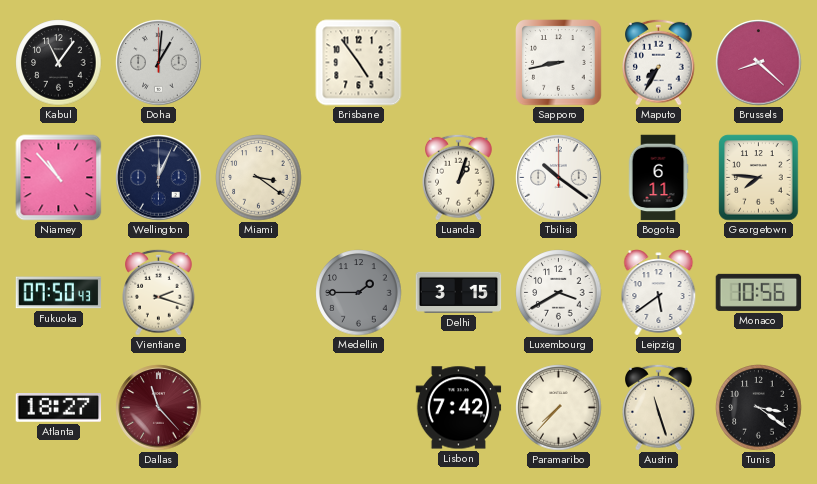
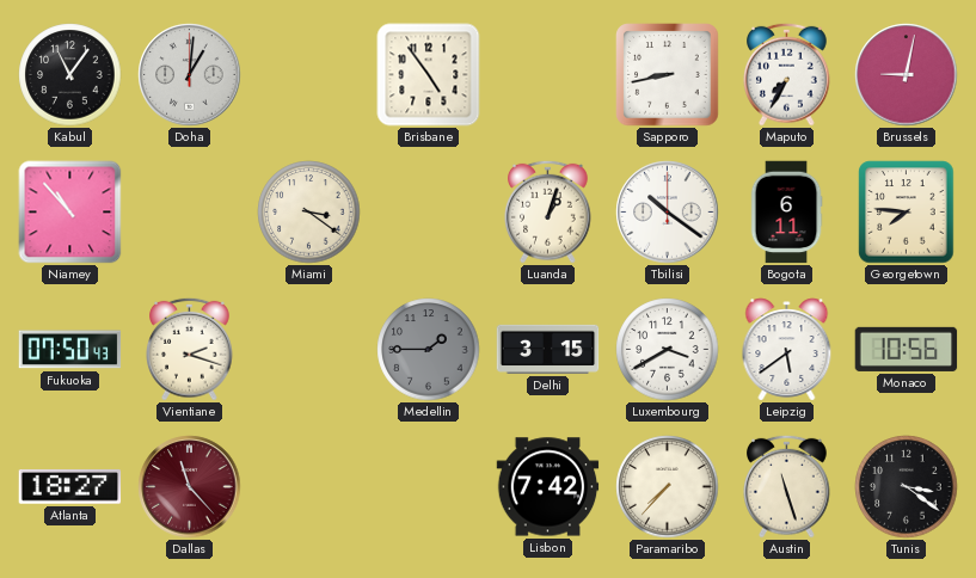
Brussels: 8:22 -> 9:02 (907, 75)
Wellington: 12:04 -> none (159, 178)
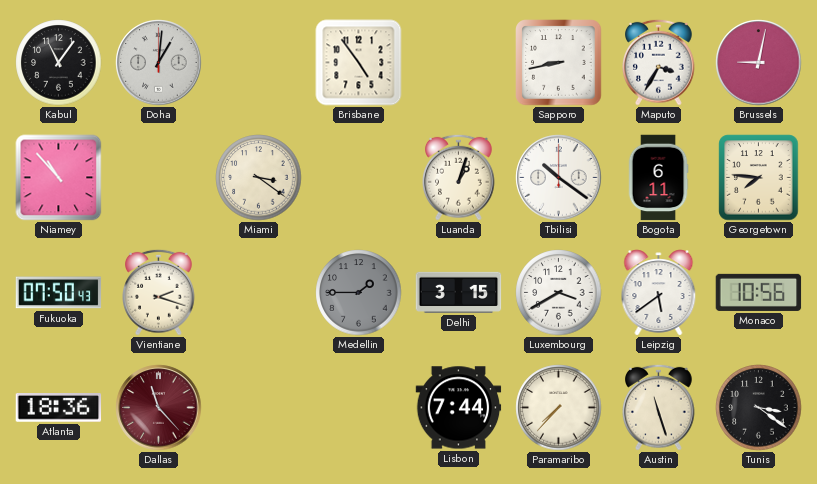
Maputo: 7:35 -> 3:35 (659, 62)
Atlanta: 18:27 -> 18:36 (59, 408)
Lisbon: 7:42 -> 7:44 (459, 408)
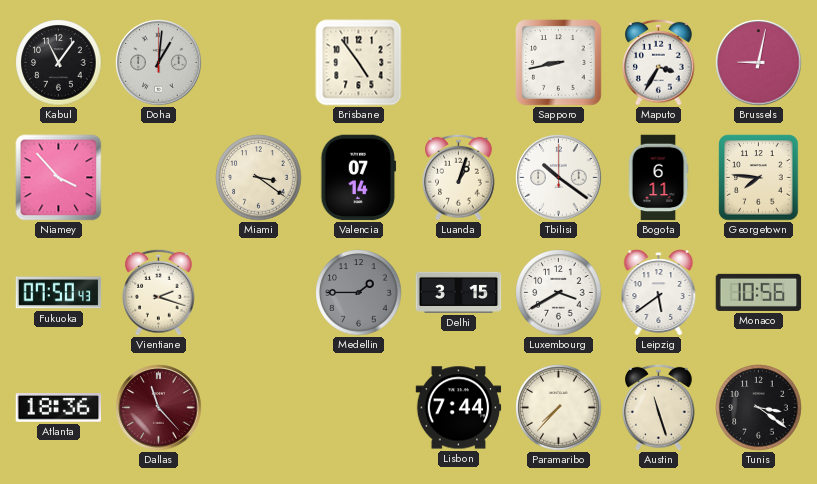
Niamey: 10:53 -> 3:53 (59, 178)
Valencia: none -> 07:14 (359, 178)
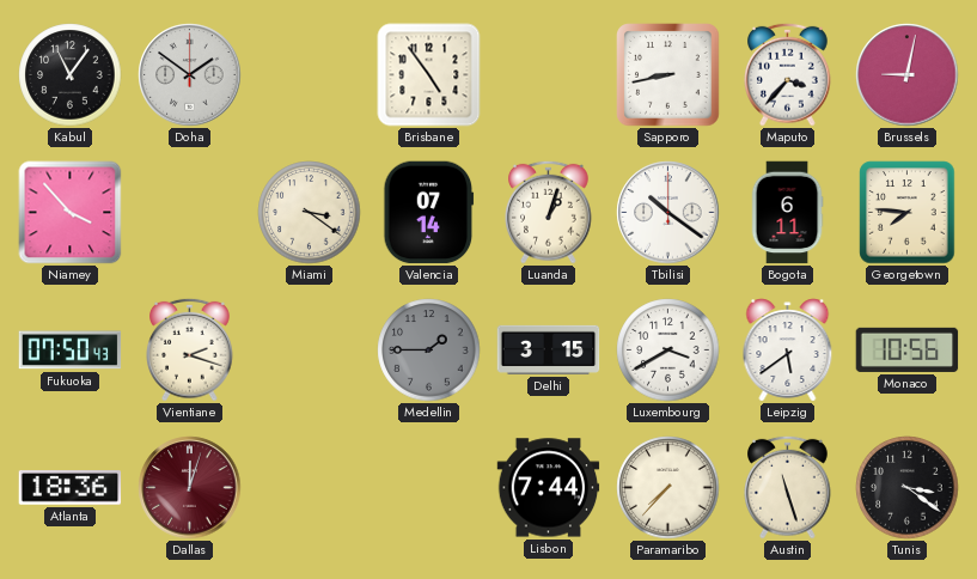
Doha: 1:01 -> 1:51 (190, 75)
Maputo: 3:35 -> 3:37 (788, 74)
Dallas: 11:23 -> 12:03 (190, 488)
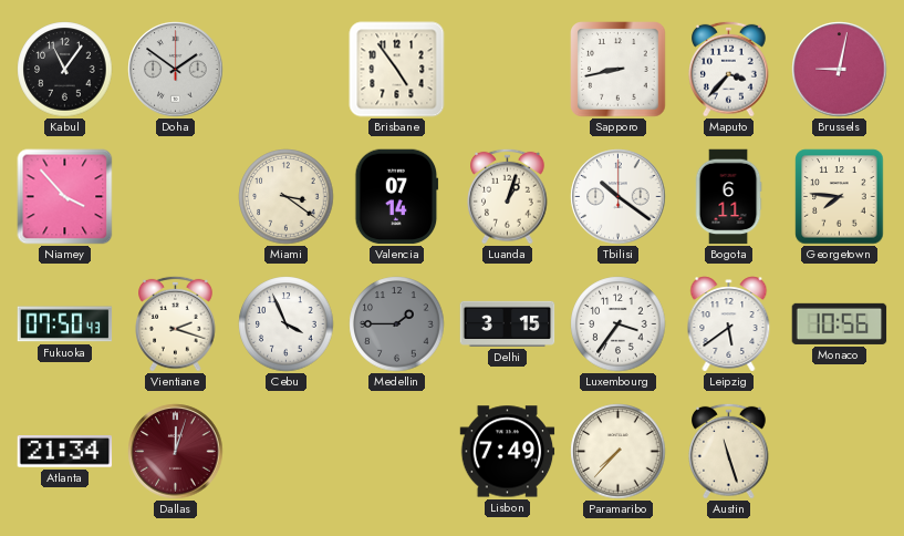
Cebu: none -> 3:56 (287, 324)
Luxembourg: 3:40 -> 3:36 (619, 324)
Atlanta: 18:36 -> 21:34 (65, 452)
Lisbon: 7:44 -> 7:49 (508, 452)
Tunis: 3:21 -> none (908, 488)
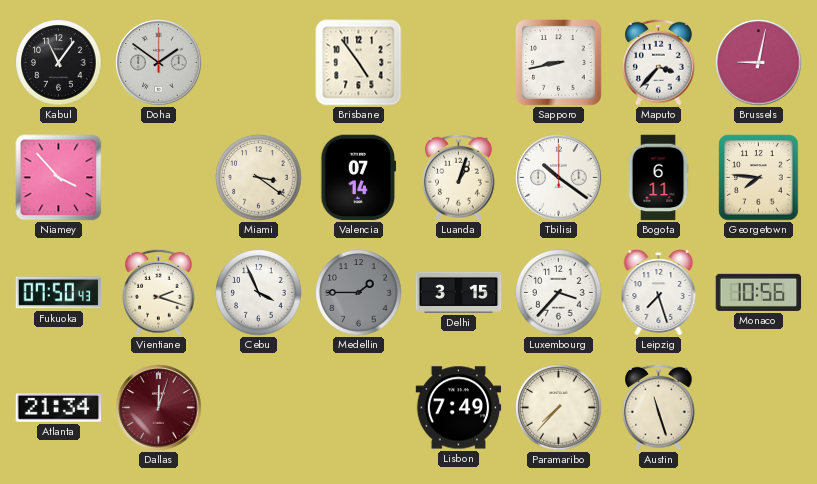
Luxembourg: 3:36 -> 3:37 (559, 293)
Leipzig: 5:39 -> 7:27 (659, 293)
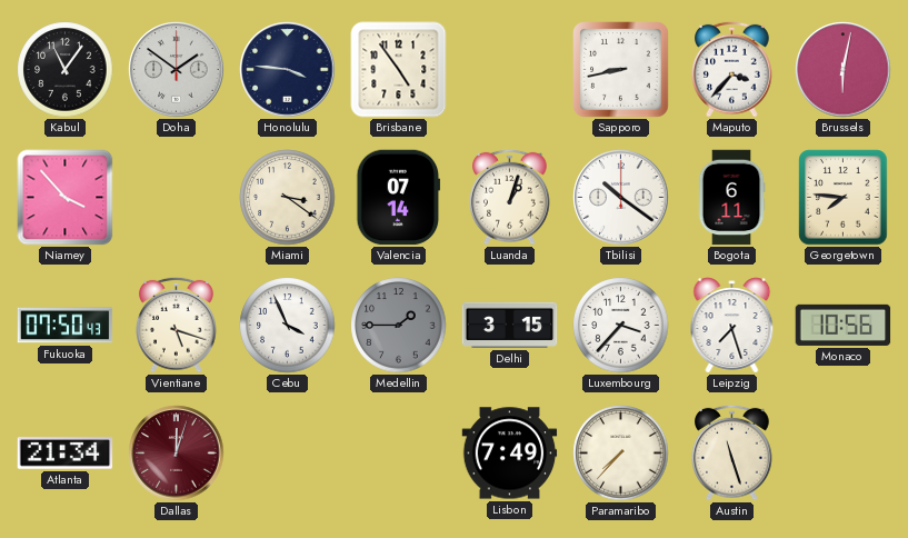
Honolulu: none -> 3:46 (288, 70)
Brussels: 9:02 -> 6:02 (844, 70)
Vientiane: 2:18 -> 5:18 (177, 325)
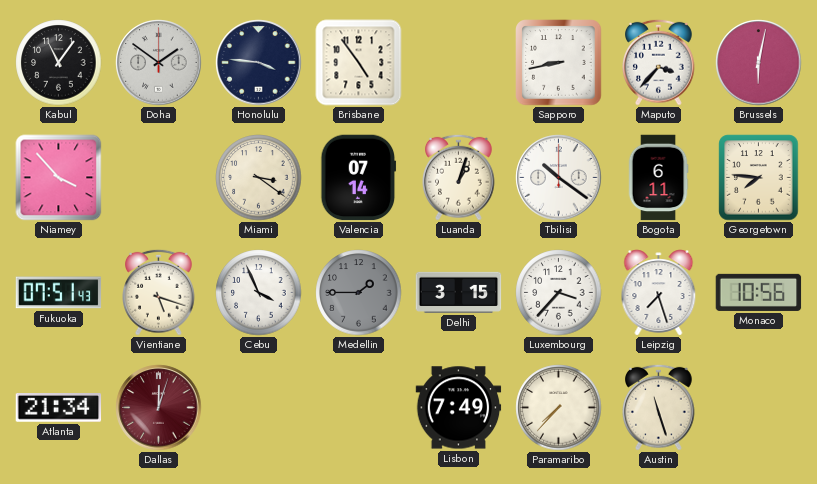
Fukuoka: 07:50 -> 07:51 (59, 293)
